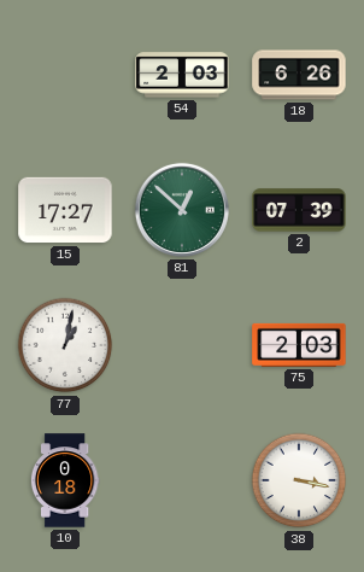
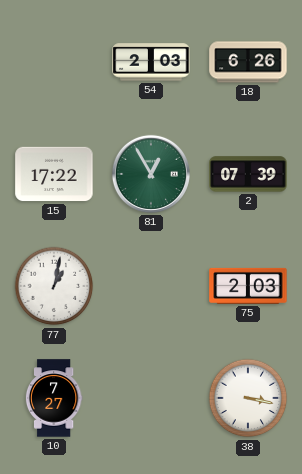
15: 17:27 -> 17:22 (54, 174)
81: 12:52 -> 12:55 (151, 174)
10: 0:18 -> 7:27 (54, 398)
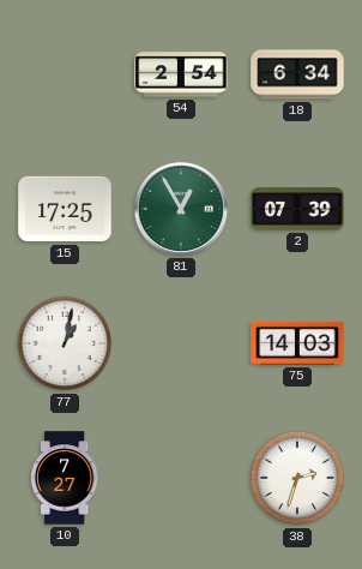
54: 2:03 -> 2:54 (181, 74)
18: 6:26 -> 6:34 (297, 74)
15: 17:22 -> 17:25 (65, 209)
75: 2:03 -> 14:03 (297, 343)
38: 3:17 -> 2:33 (297, 478)
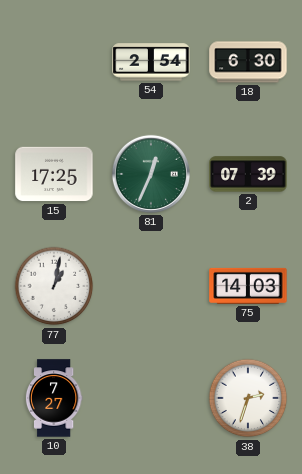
18: 6:34 -> 6:30 (248, 62)
81: 12:55 -> 12:34 (151, 174)
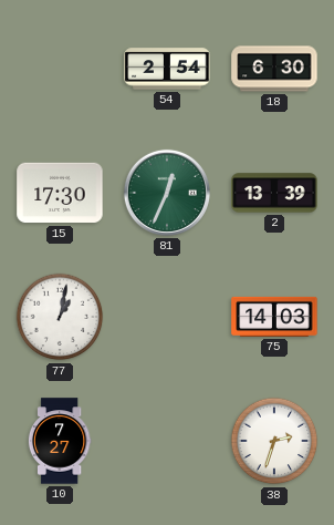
15: 17:25 -> 17:30 (60, 193)
2: 07:39 -> 13:39 (274, 193)
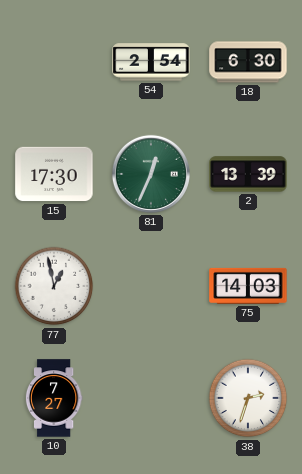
77: 1:02 -> 12:58 (54, 286)
